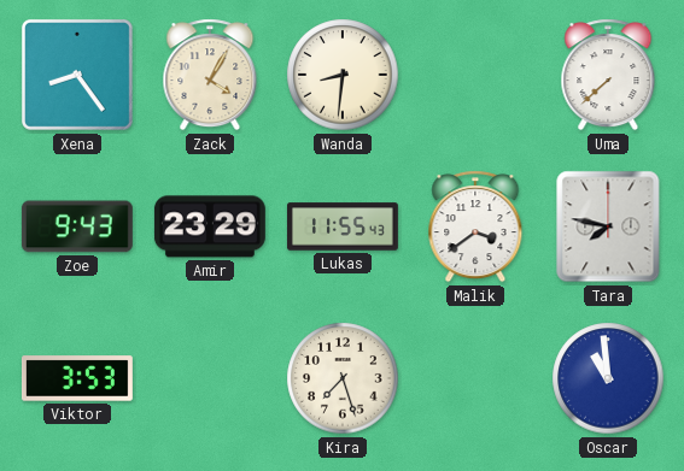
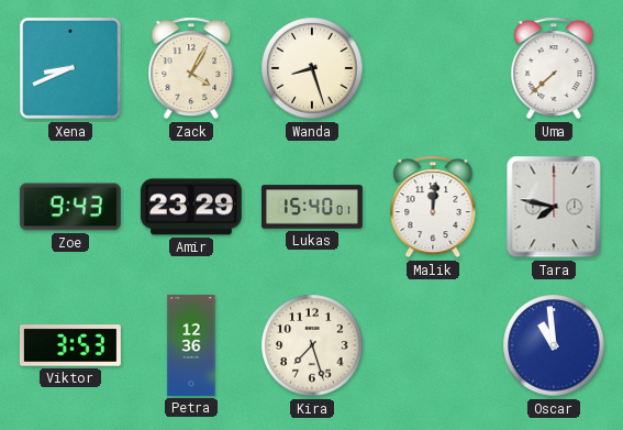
Xena: 8:24 -> 8:41 (70, 68)
Wanda: 8:31 -> 8:27 (312, 68)
Lukas: 11:55 -> 15:40 (312, 207)
Malik: 3:39 -> 12:01 (433, 207)
Petra: none -> 12:36 (191, 346)
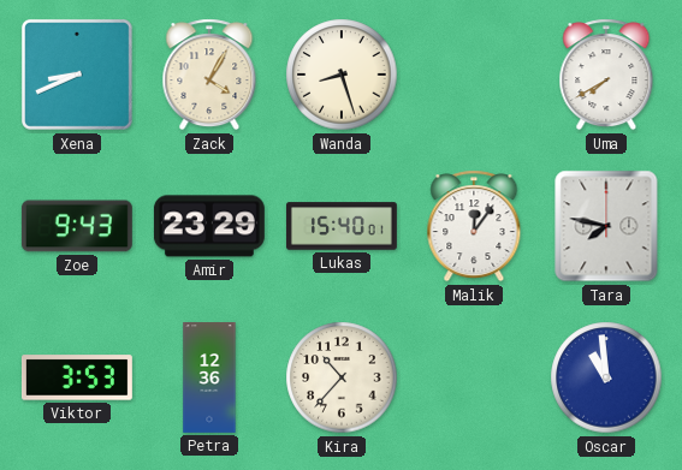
Uma: 7:38 -> 7:40 (606, 75)
Malik: 12:01 -> 12:06 (474, 226)
Kira: 7:27 -> 10:37 (342, 377)
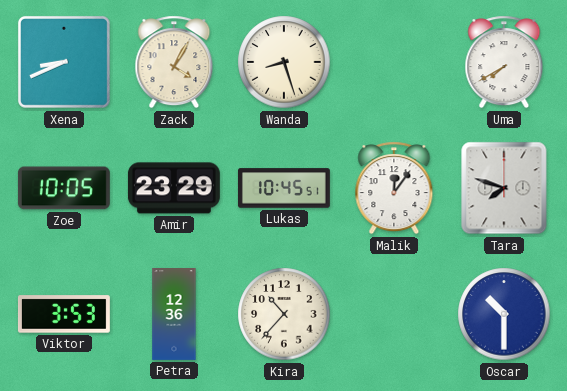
Zoe: 9:43 -> 10:05 (64, 188)
Lukas: 15:40 -> 10:45 (284, 188)
Tara: 7:47 -> 7:48 (504, 188)
Oscar: 10:59 -> 10:30 (504, 314)
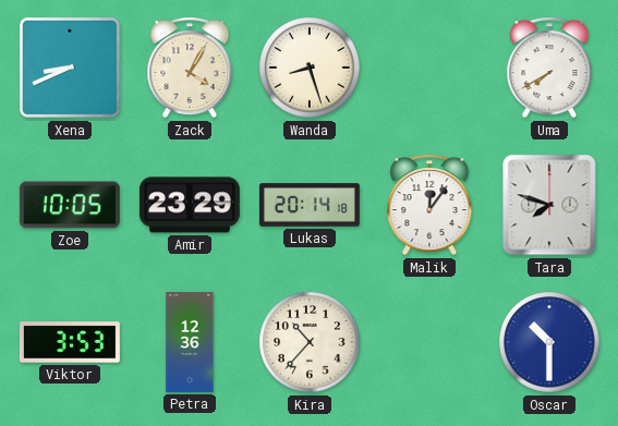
Lukas: 10:45 -> 20:14 (310, 205)
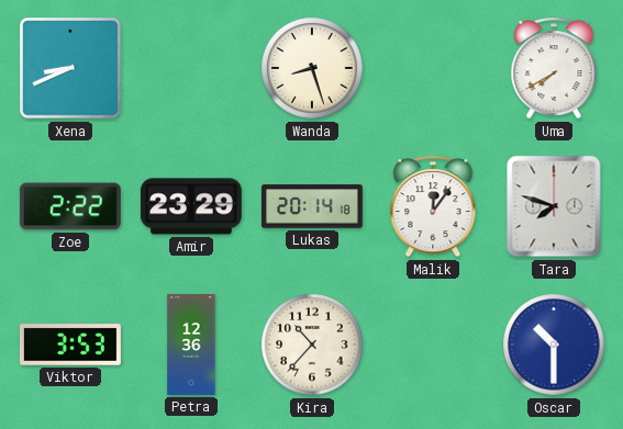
Zack: 4:05 -> none (190, 68)
Zoe: 10:05 -> 2:22 (70, 206)
